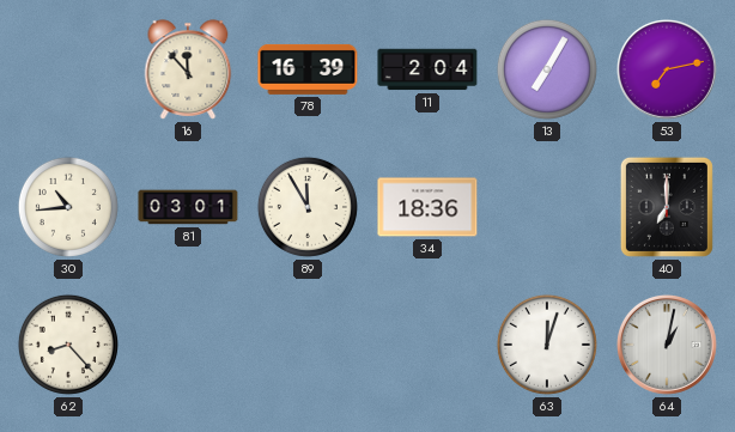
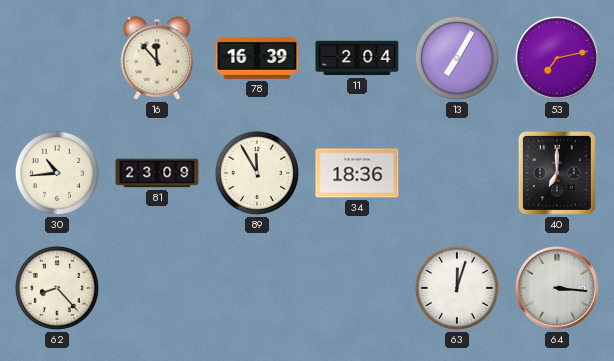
81: 03:01 -> 23:09 (157, 173)
64: 1:02 -> 3:16 (557, 288)
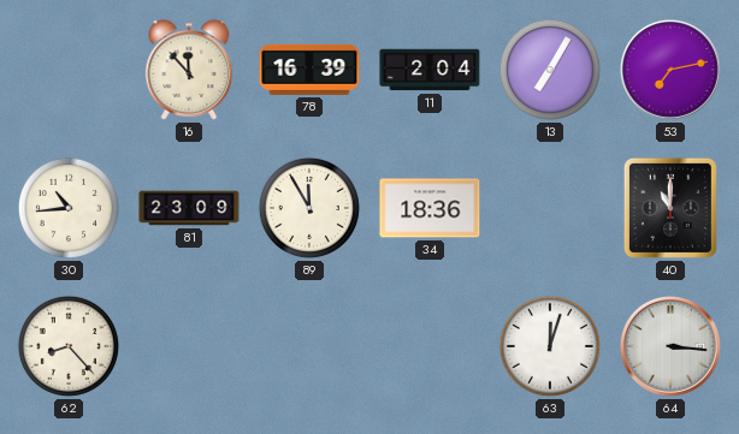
40: 7:00 -> 11:00 (670, 208)
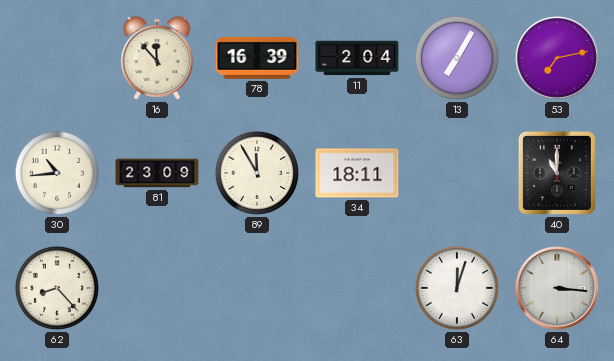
34: 18:36 -> 18:11 (357, 173)
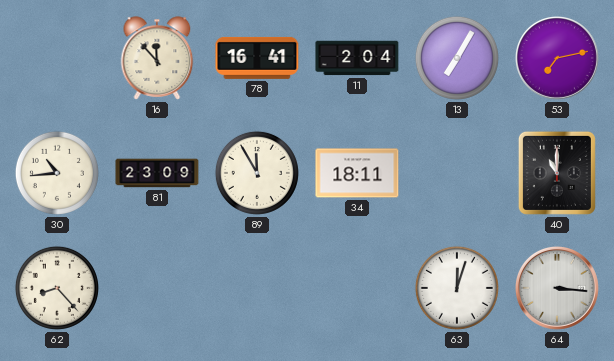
78: 16:39 -> 16:41 (257, 58)
